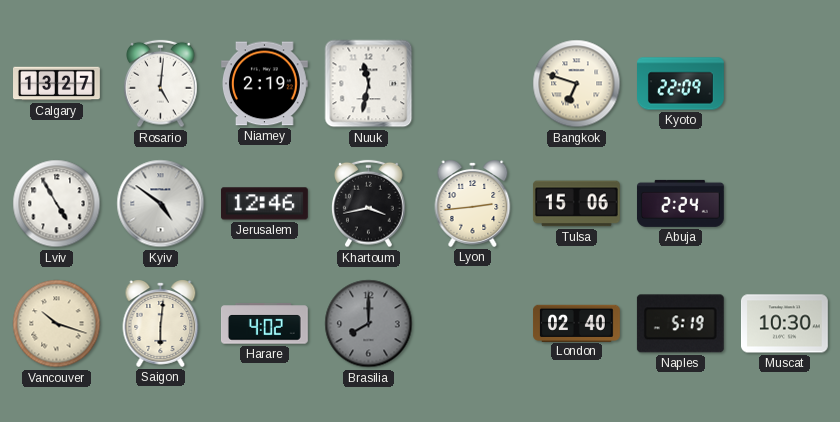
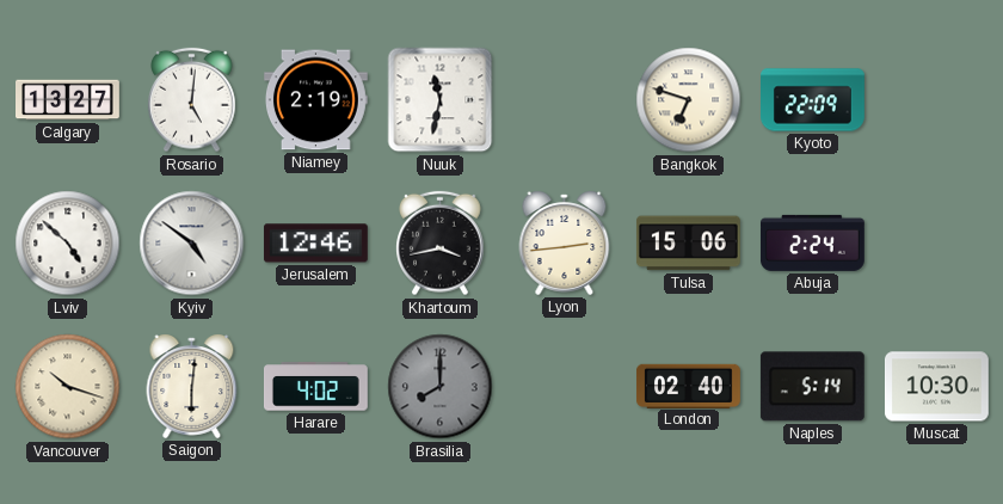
Lviv: 4:55 -> 4:52 (68, 244)
Naples: 5:19 -> 5:14 (812, 387)
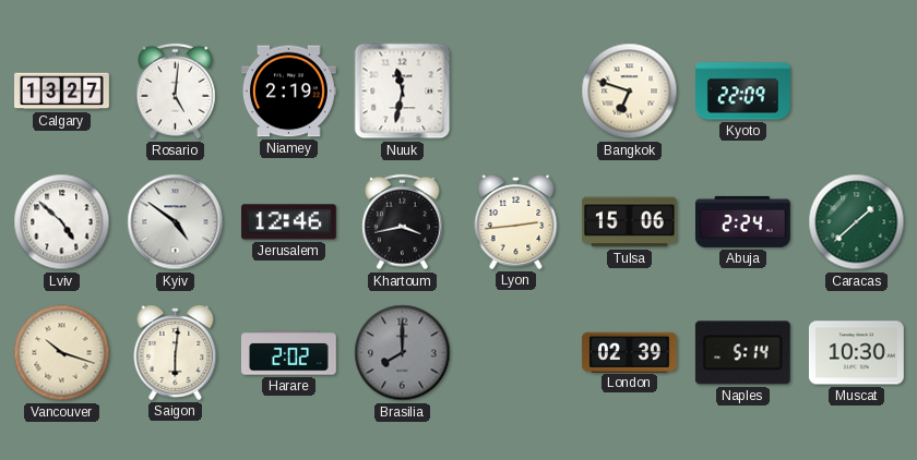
Caracas: none -> 1:38 (857, 222)
Harare: 4:02 -> 2:02 (288, 353)
London: 02:40 -> 02:39 (630, 352)
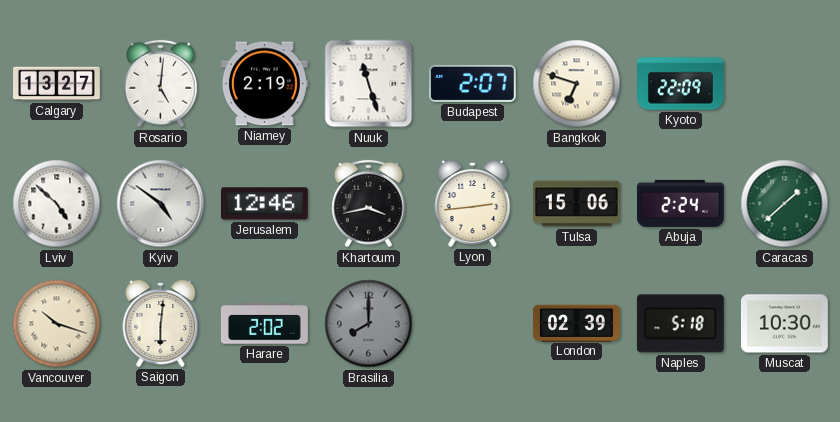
Nuuk: 11:32 -> 11:27 (369, 84)
Budapest: none -> 2:07 (472, 83)
Naples: 5:14 -> 5:18 (680, 324)
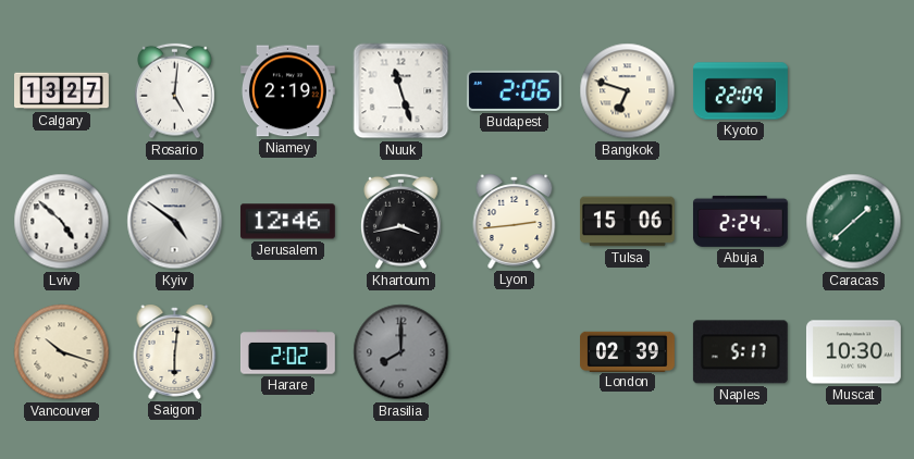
Budapest: 2:07 -> 2:06 (514, 90)
Naples: 5:18 -> 5:17 (740, 352)
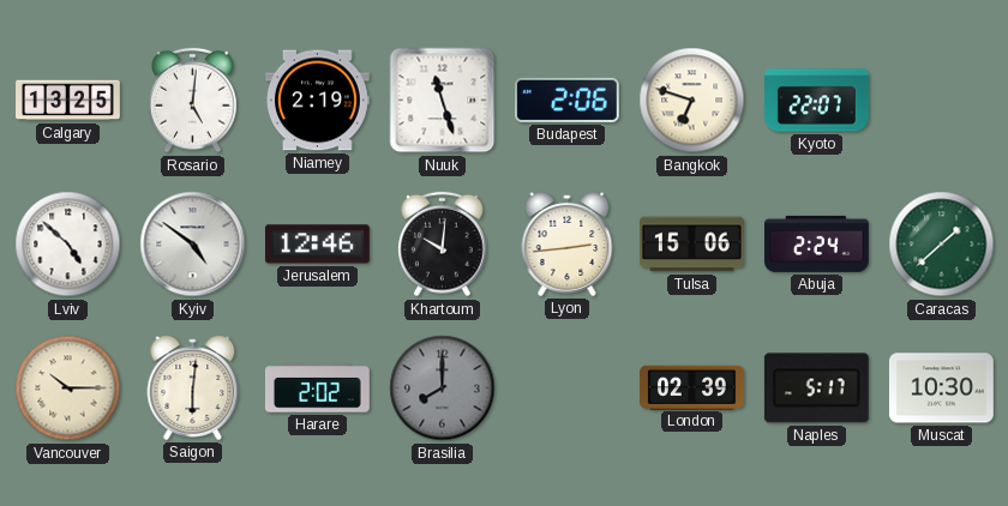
Calgary: 13:27 -> 13:25 (68, 101)
Kyoto: 22:09 -> 22:07 (817, 101)
Khartoum: 3:43 -> 10:01 (443, 245)
Vancouver: 10:18 -> 10:15 (68, 388)
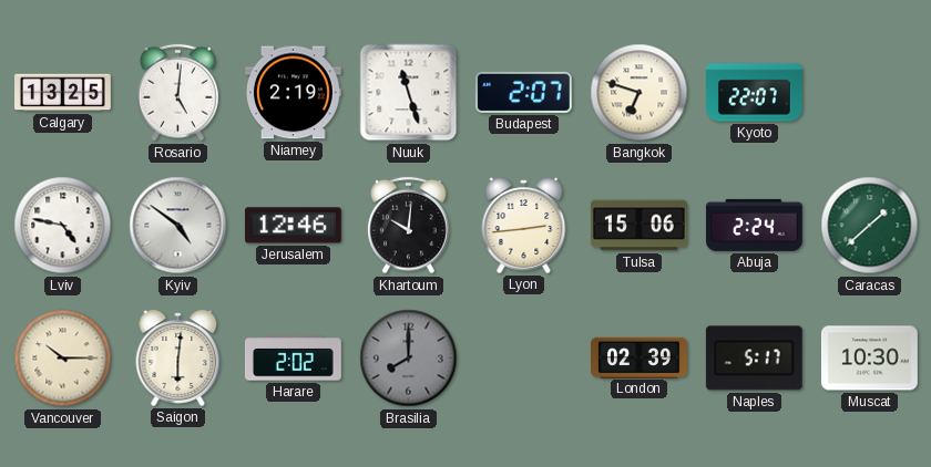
Budapest: 2:06 -> 2:07 (523, 92)
Lviv: 4:52 -> 4:47 (63, 226)
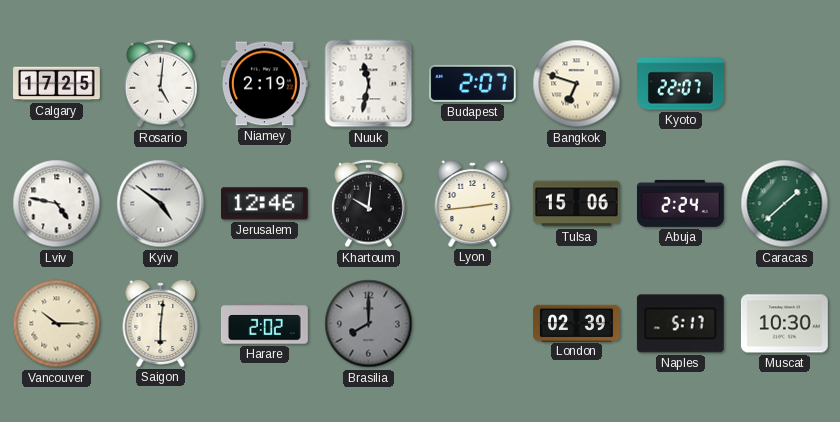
Calgary: 13:25 -> 17:25 (57, 84)
Nuuk: 11:27 -> 11:32 (369, 84)
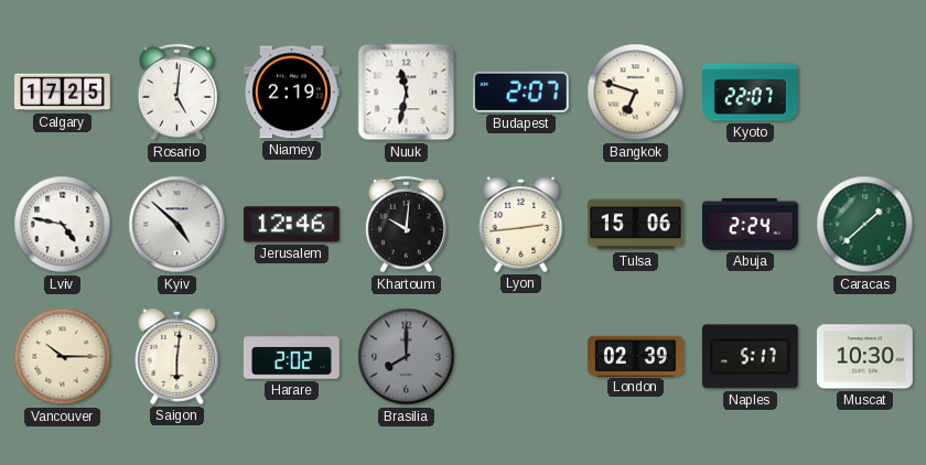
Kyiv: 4:51 -> 4:52 (177, 225)
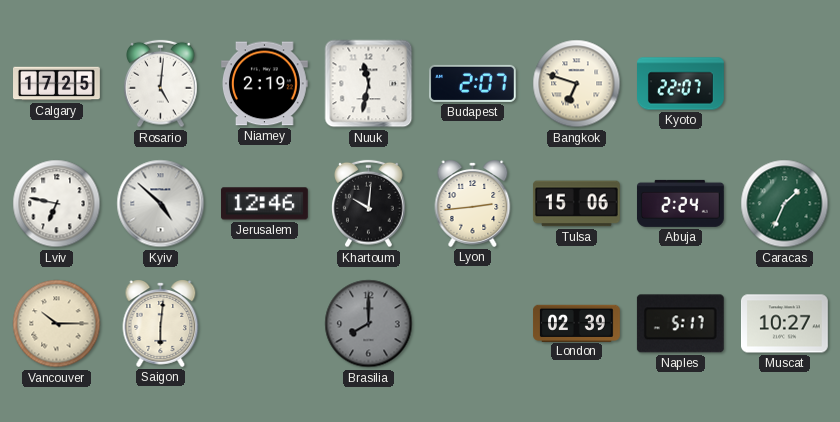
Lviv: 4:47 -> 6:47 (57, 204)
Caracas: 1:38 -> 1:34 (785, 204)
Harare: 2:02 -> none (291, 357)
Muscat: 10:30 -> 10:27 (784, 324)
